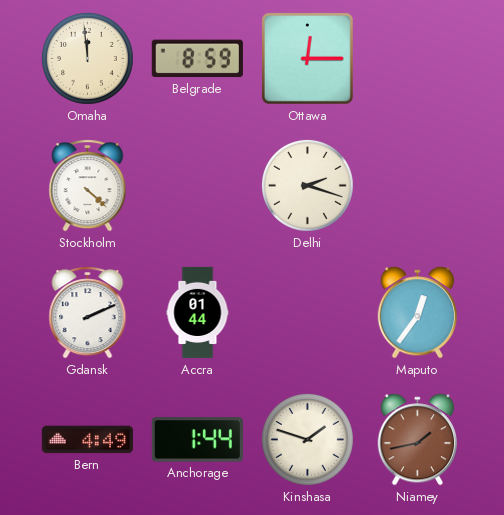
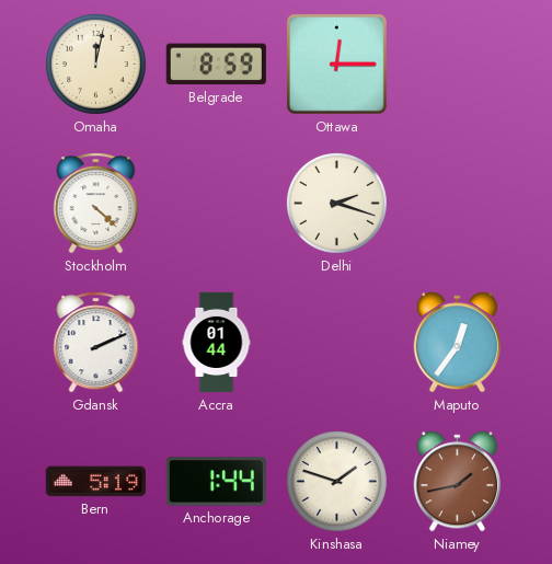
Omaha: 11:59 -> 12:02 (96, 65)
Bern: 4:49 -> 5:19 (95, 482)
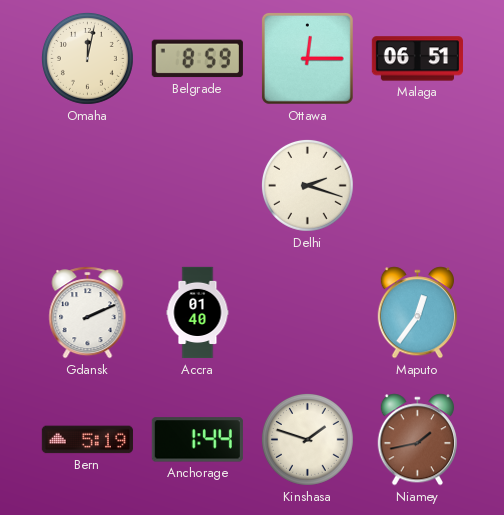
Malaga: none -> 06:51 (417, 59)
Stockholm: 4:22 -> none (96, 204)
Accra: 01:44 -> 01:40 (198, 313)
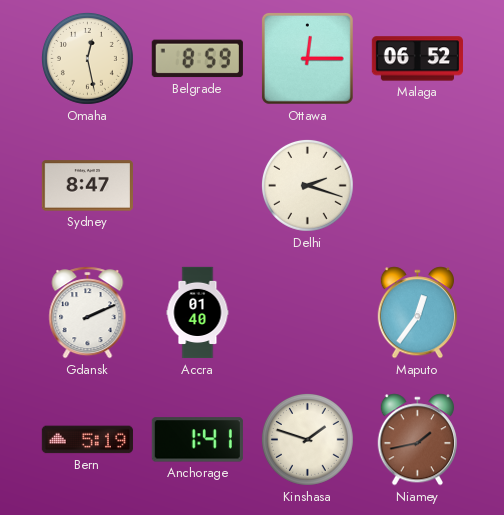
Omaha: 12:02 -> 12:28 (88, 59)
Malaga: 06:51 -> 06:52 (417, 59)
Sydney: none -> 8:47 (87, 186)
Anchorage: 1:44 -> 1:41 (197, 440)
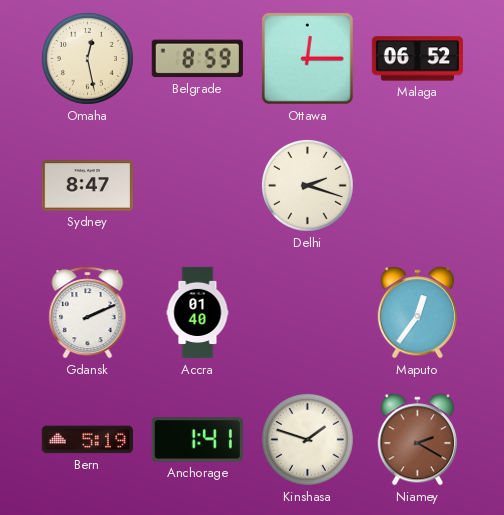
Niamey: 1:43 -> 2:20 (417, 440)
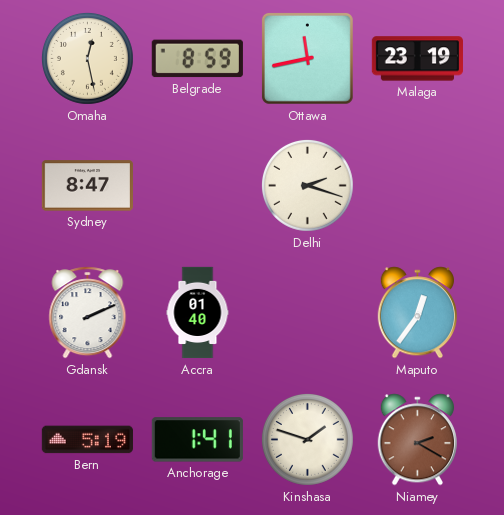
Ottawa: 12:15 -> 11:43 (307, 58)
Malaga: 06:52 -> 23:19 (417, 59)
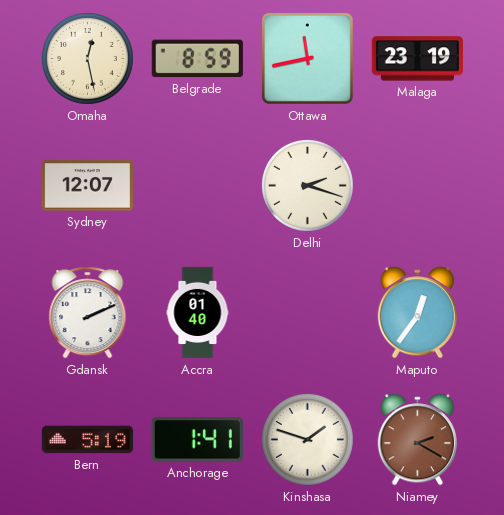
Sydney: 8:47 -> 12:07 (87, 186)
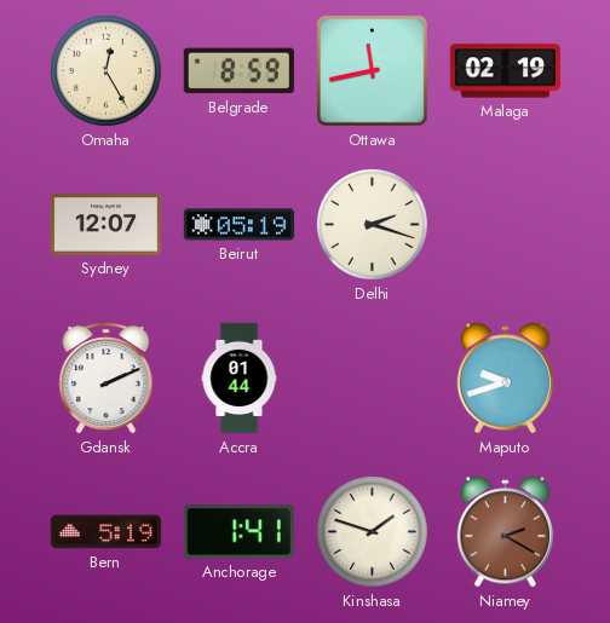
Omaha: 12:28 -> 12:25 (107, 71)
Malaga: 23:19 -> 02:19 (505, 71)
Beirut: none -> 05:19 (238, 225)
Accra: 01:40 -> 01:44 (240, 379)
Maputo: 12:36 -> 9:42 (505, 379)
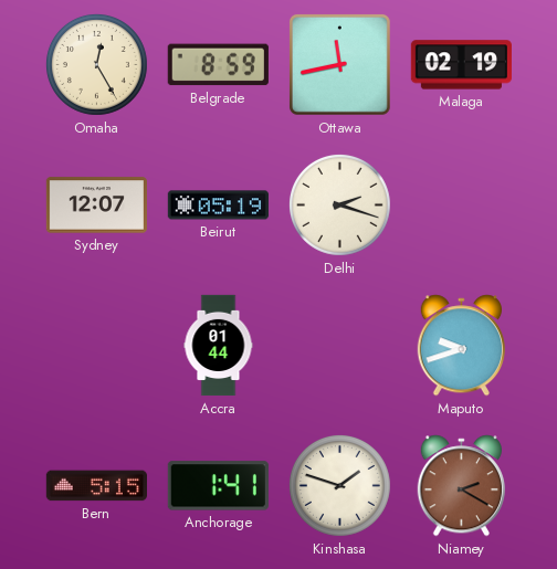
Gdansk: 2:11 -> none (107, 379)
Bern: 5:19 -> 5:15 (96, 486)
